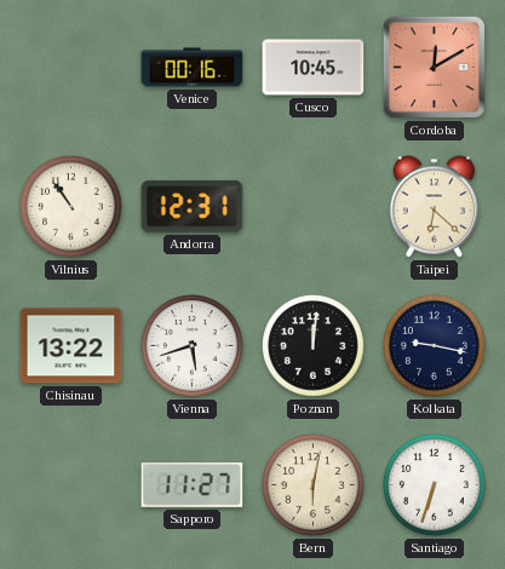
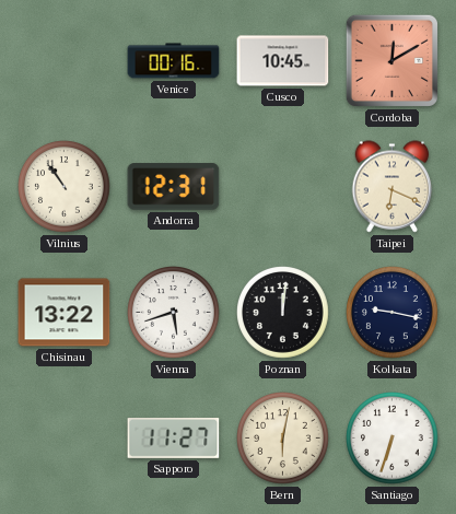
Taipei: 6:22 -> 6:19 (393, 187)
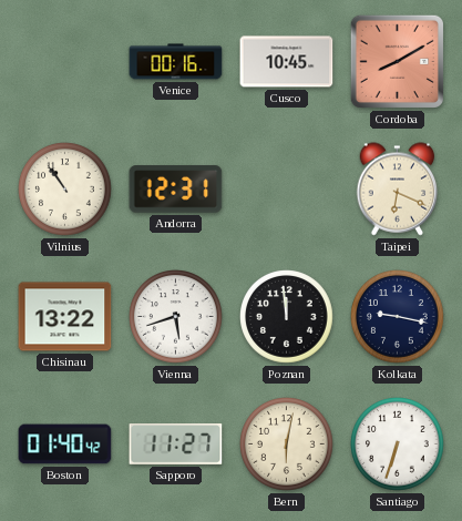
Cordoba: 12:10 -> 8:10 (397, 61)
Poznan: 12:01 -> 11:59 (287, 317)
Boston: none -> 01:40 (65, 445)
